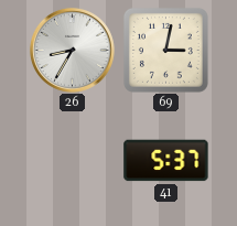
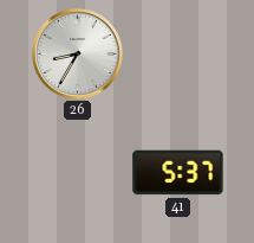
69: 3:02 -> none (165, 50)
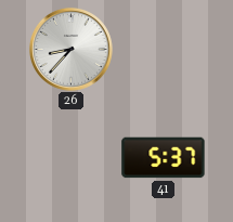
26: 8:35 -> 8:37 (70, 49)
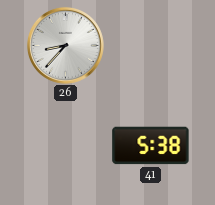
41: 5:37 -> 5:38 (151, 146)
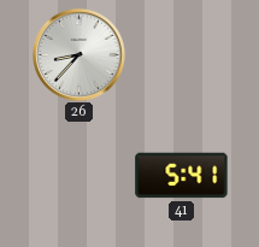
41: 5:38 -> 5:41 (182, 176)
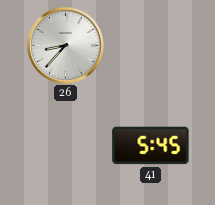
41: 5:41 -> 5:45 (151, 146)
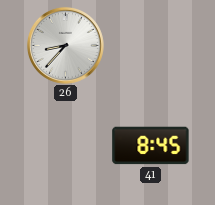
41: 5:45 -> 8:45 (151, 146)
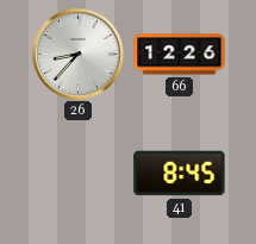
66: none -> 12:26 (180, 55)
